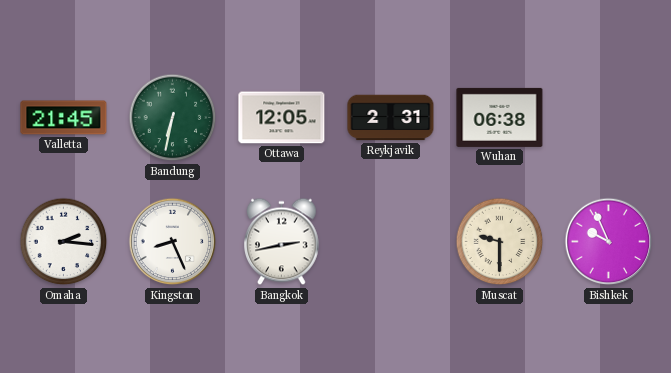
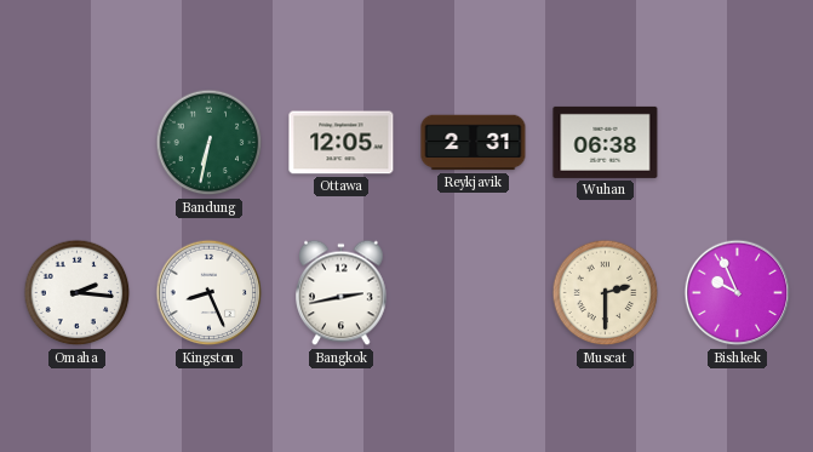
Valletta: 21:45 -> none (64, 118)
Muscat: 9:30 -> 2:30 (606, 293)
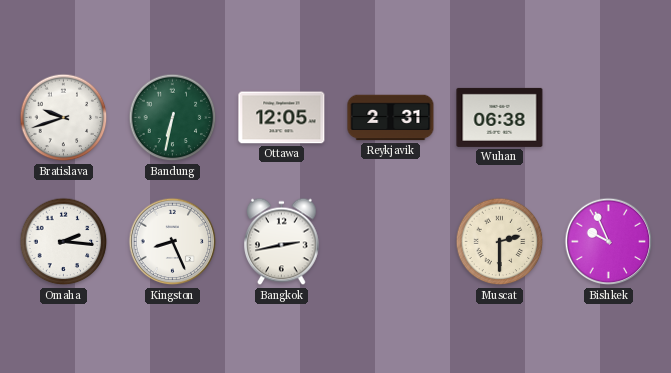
Bratislava: none -> 9:42 (64, 118)
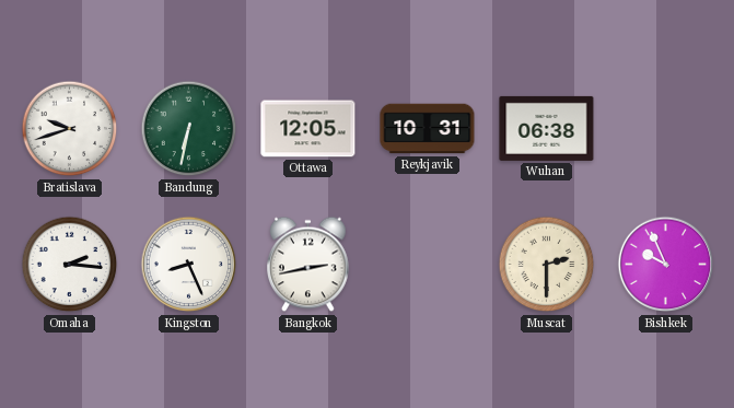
Reykjavik: 2:31 -> 10:31 (428, 129)
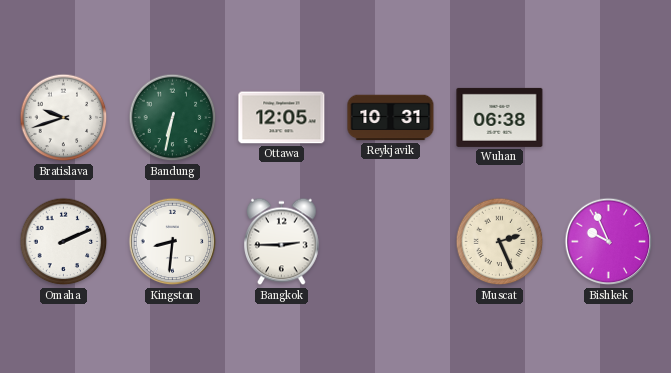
Omaha: 2:16 -> 2:11 (64, 242)
Kingston: 8:26 -> 8:31 (173, 242)
Bangkok: 2:43 -> 2:45 (282, 242)
Muscat: 2:30 -> 2:26 (500, 242)
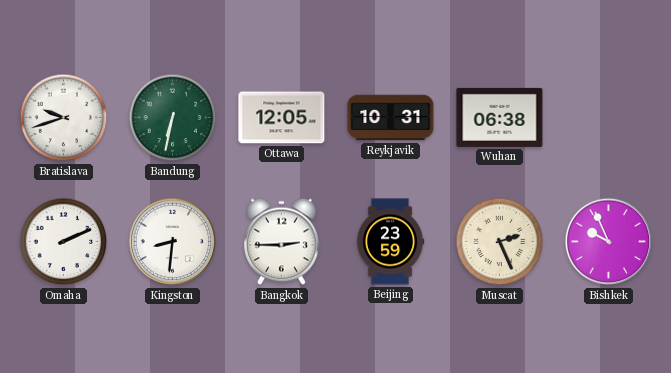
Beijing: none -> 23:59 (390, 242)
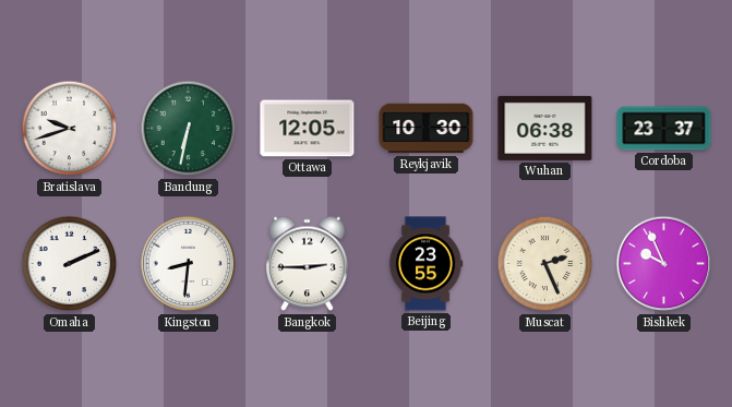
Reykjavik: 10:31 -> 10:30 (427, 129)
Cordoba: none -> 23:37 (664, 129)
Beijing: 23:59 -> 23:55 (425, 264)
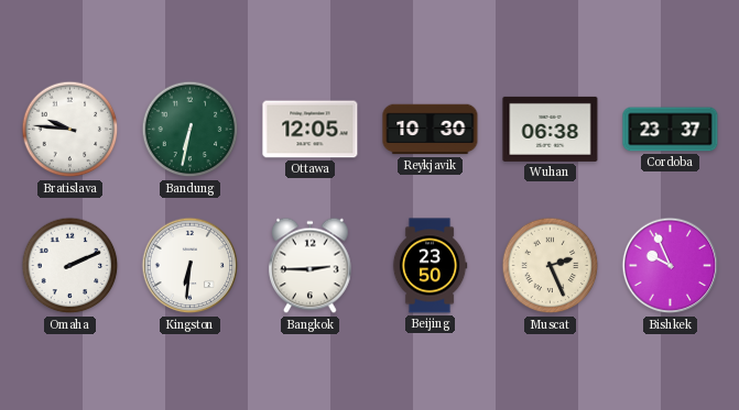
Bratislava: 9:42 -> 9:46 (70, 130)
Kingston: 8:31 -> 6:31 (191, 266)
Beijing: 23:55 -> 23:50 (430, 266)
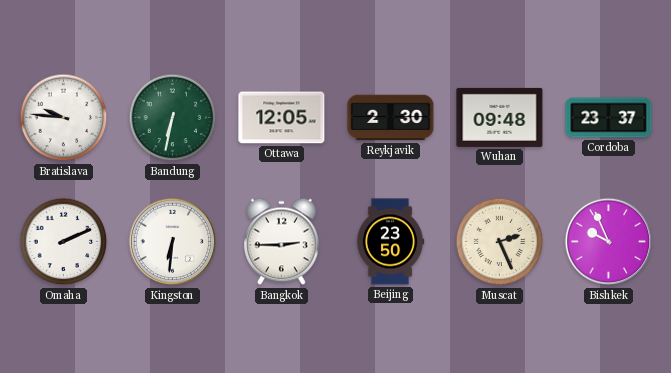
Reykjavik: 10:30 -> 2:30 (391, 118)
Wuhan: 06:38 -> 09:48 (500, 117)
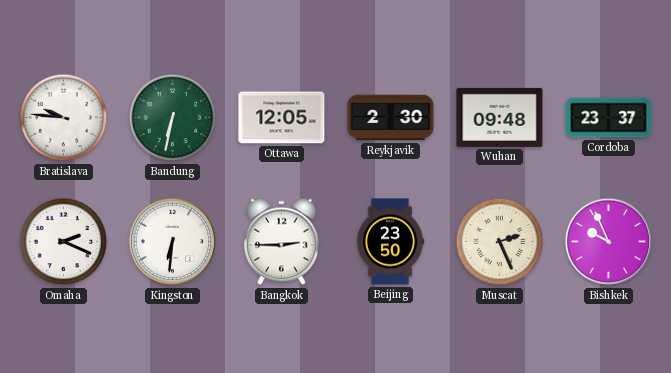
Omaha: 2:11 -> 2:19 (64, 242)
